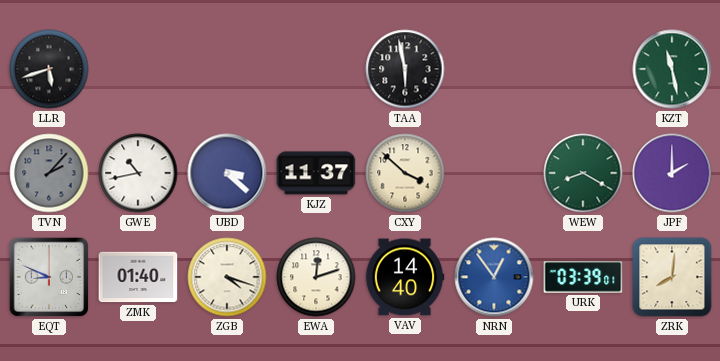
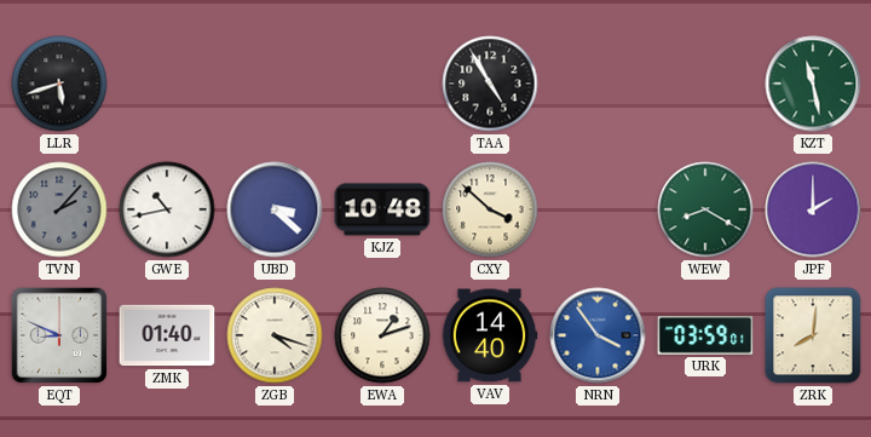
TAA: 5:58 -> 4:55 (490, 84)
KJZ: 11:37 -> 10:48 (382, 209)
EWA: 12:12 -> 1:12 (382, 335)
NRN: 12:54 -> 3:54 (598, 335)
URK: 03:39 -> 03:59 (705, 335)
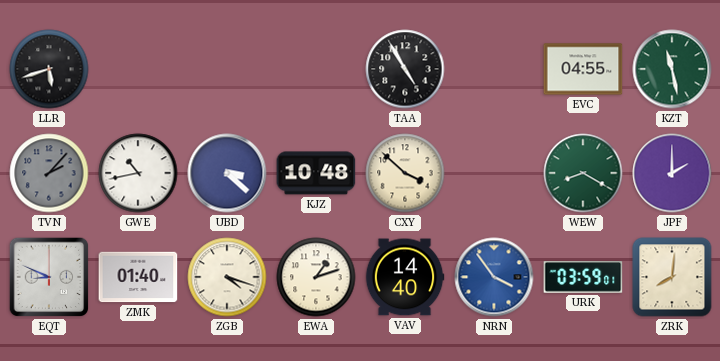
EVC: none -> 04:55 (583, 69)
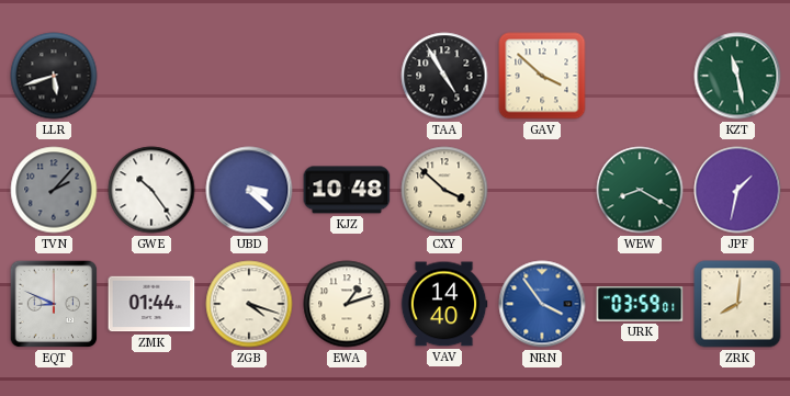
GAV: none -> 3:52 (542, 76)
EVC: 04:55 -> none (583, 69)
GWE: 10:43 -> 10:24 (151, 190)
JPF: 2:00 -> 1:32 (737, 190)
ZMK: 01:40 -> 01:44 (151, 304)
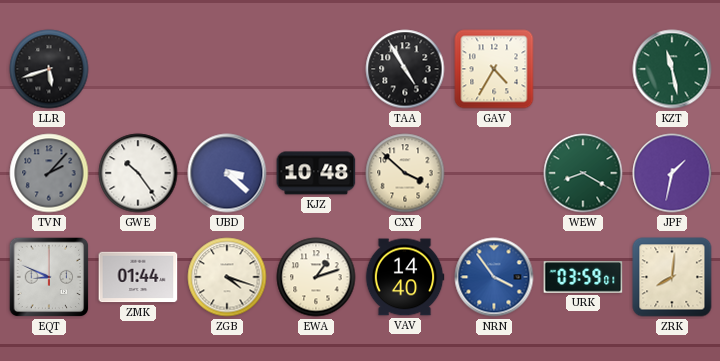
GAV: 3:52 -> 4:35 (494, 69)
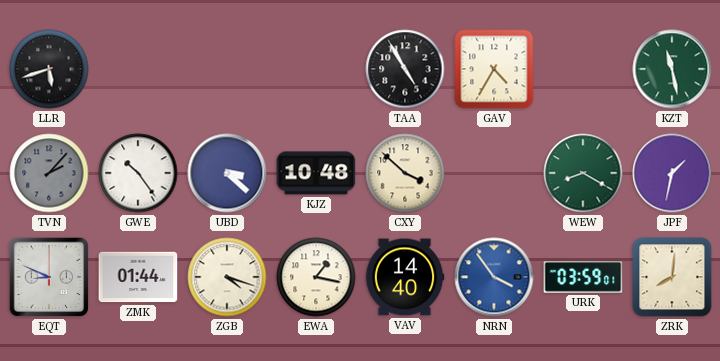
EWA: 1:12 -> 1:17 (316, 277)
